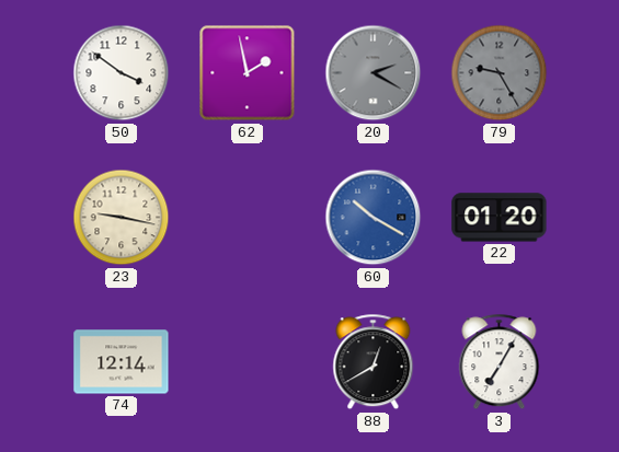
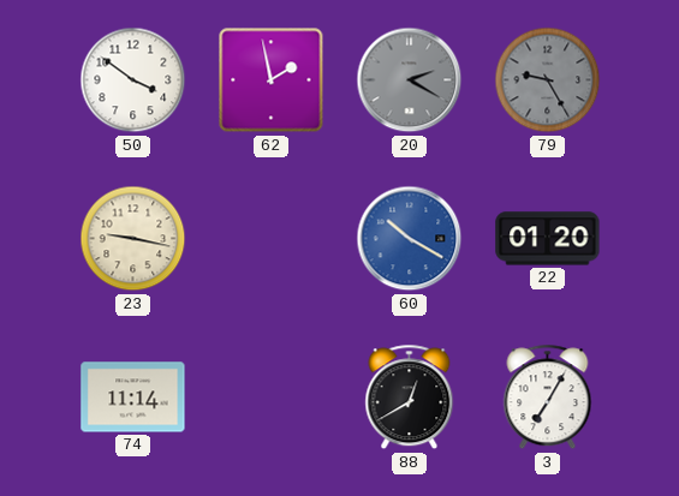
74: 12:14 -> 11:14 (133, 398)
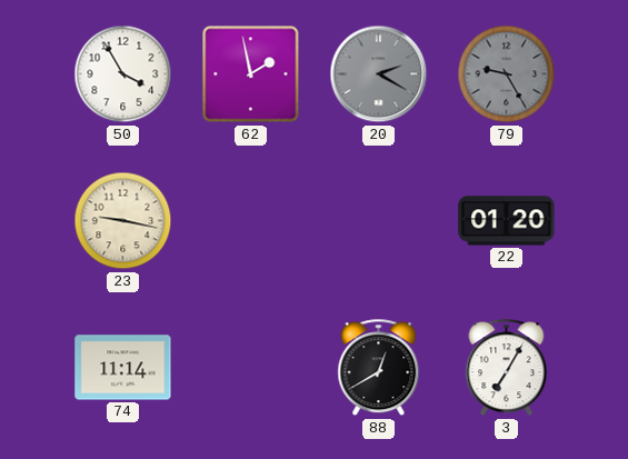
50: 3:51 -> 3:55 (123, 74)
60: 10:20 -> none (410, 239)
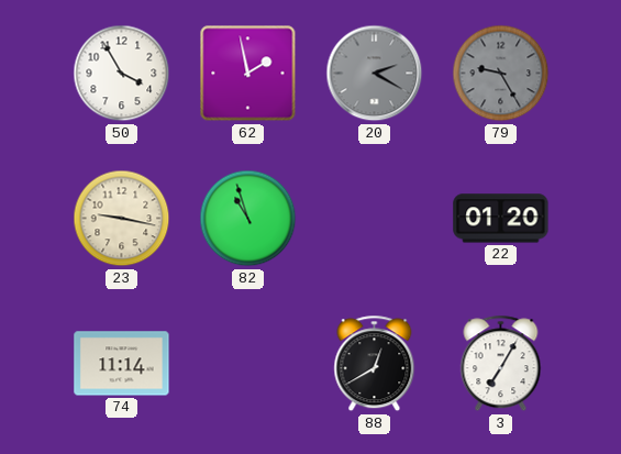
82: none -> 10:57 (248, 219)
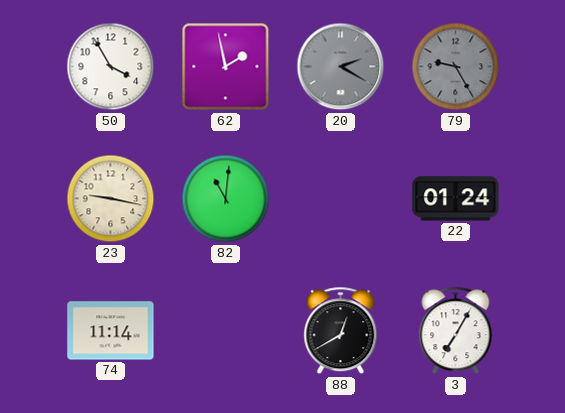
82: 10:57 -> 11:01 (226, 199)
22: 01:20 -> 01:24 (456, 199)
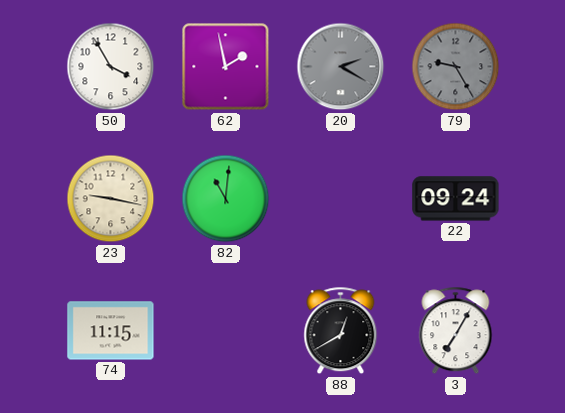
22: 01:24 -> 09:24 (456, 199)
74: 11:14 -> 11:15 (111, 331)
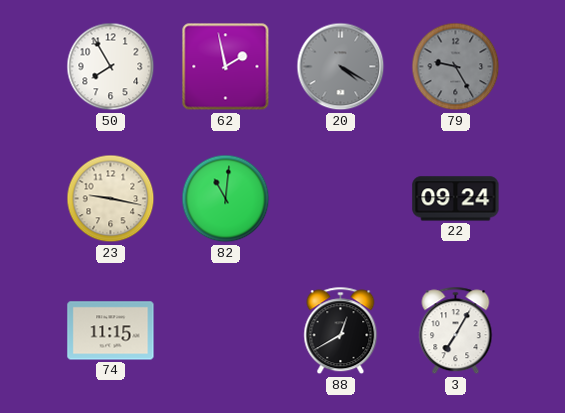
50: 3:55 -> 7:55 (111, 67)
20: 2:20 -> 4:20 (341, 67)
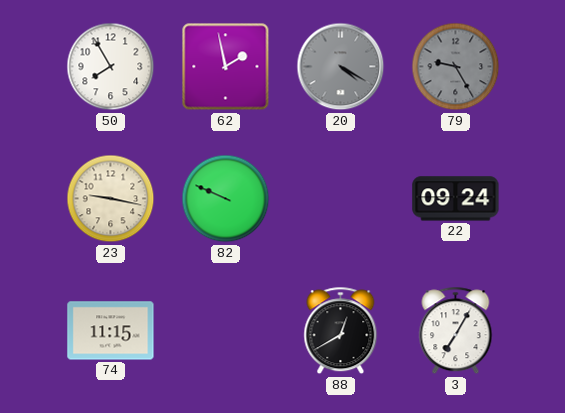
82: 11:01 -> 9:49 (226, 199)
